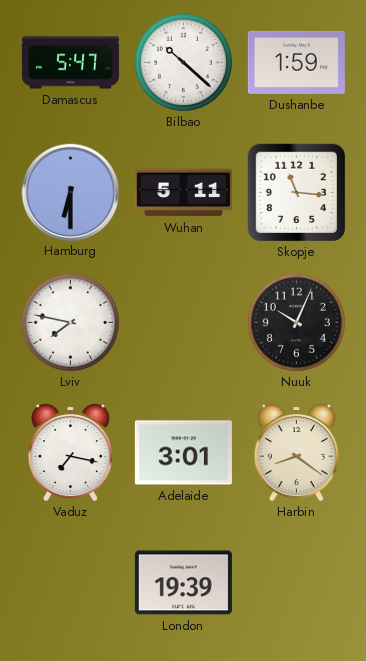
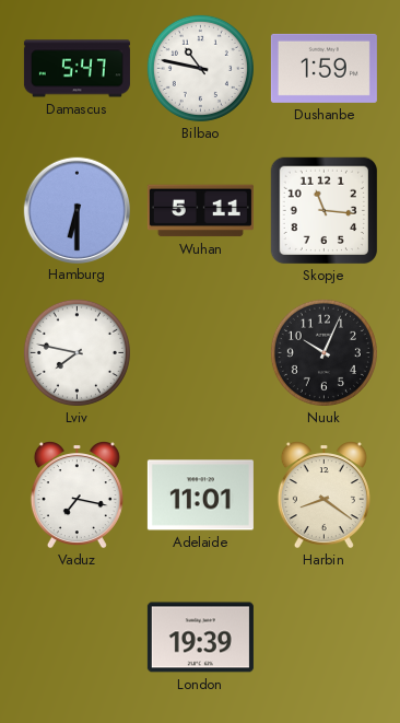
Bilbao: 10:22 -> 10:47 (200, 68)
Adelaide: 3:01 -> 11:01 (200, 495)
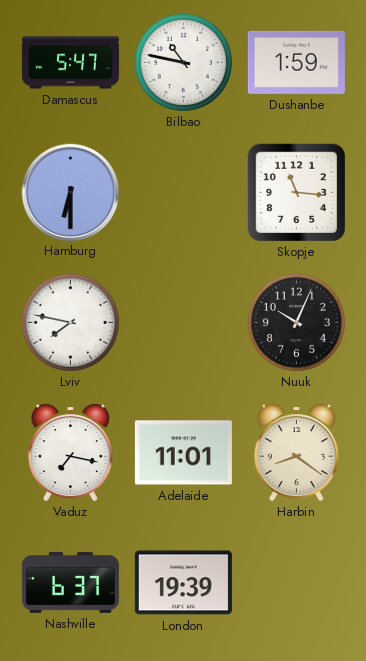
Wuhan: 5:11 -> none (200, 211)
Nashville: none -> 6:37 (70, 583)
